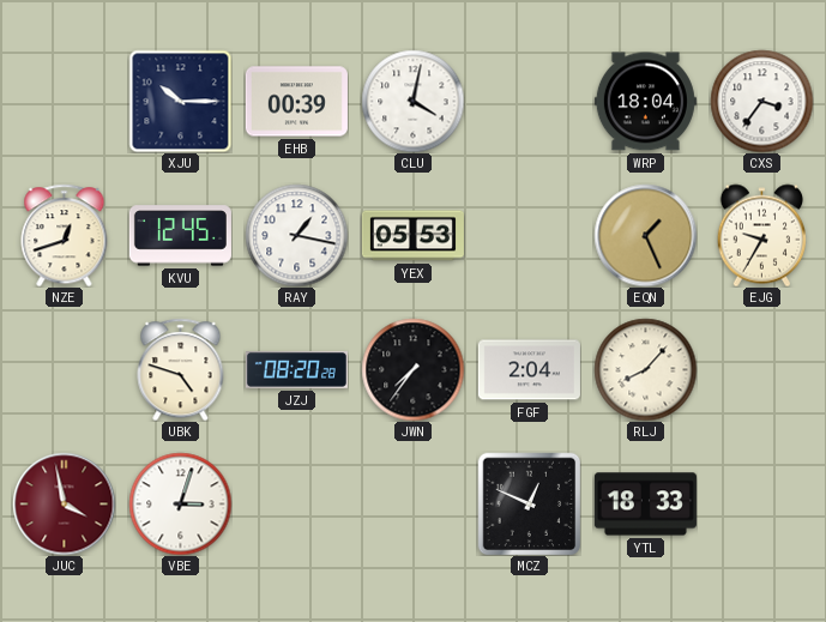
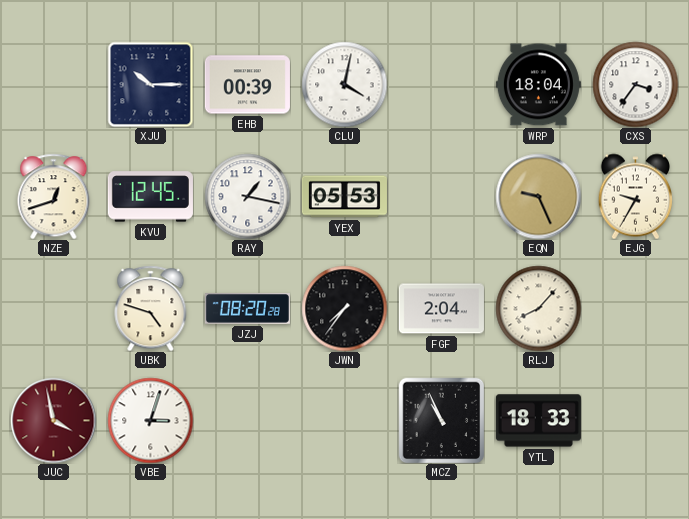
EQN: 1:26 -> 9:26 (538, 196)
MCZ: 12:49 -> 10:56 (441, 420)
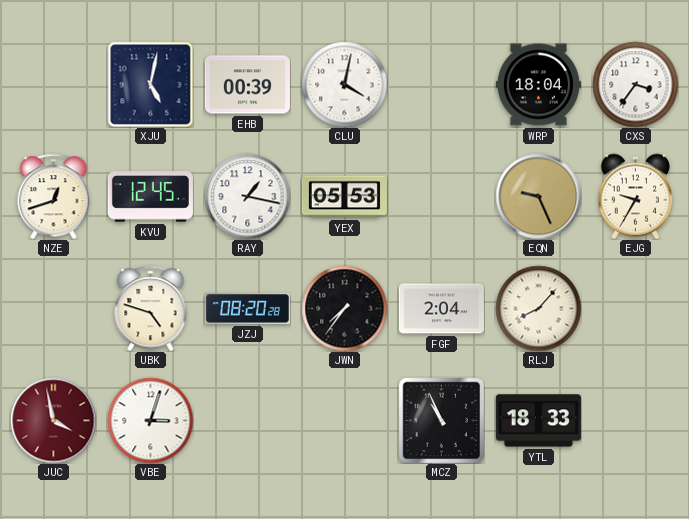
XJU: 10:15 -> 5:02 (150, 84)
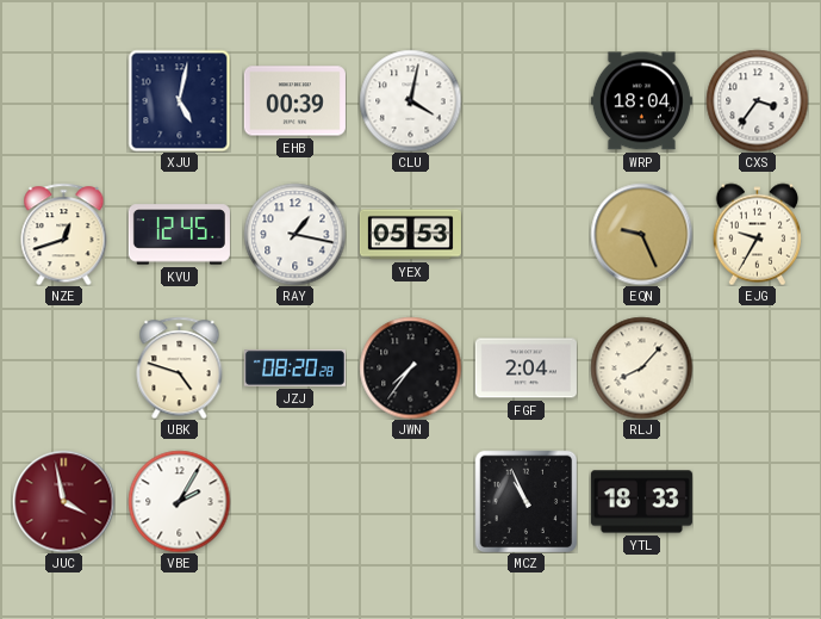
VBE: 3:03 -> 2:05 (179, 501)
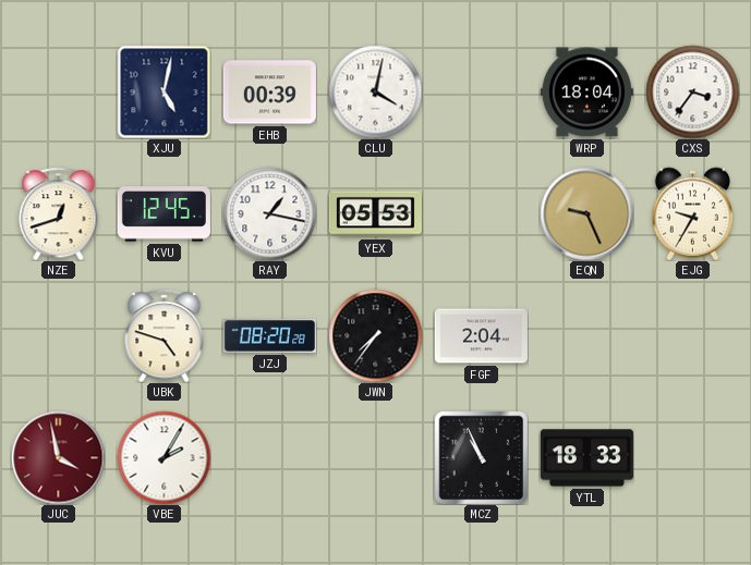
RLJ: 8:07 -> none (641, 367)
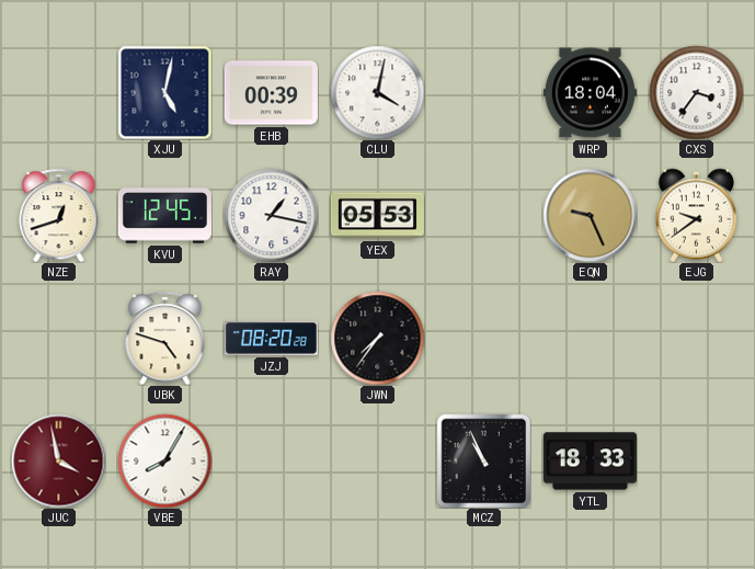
EJG: 9:35 -> 9:39 (697, 215)
FGF: 2:04 -> none (481, 336)
VBE: 2:05 -> 8:05 (164, 460)
